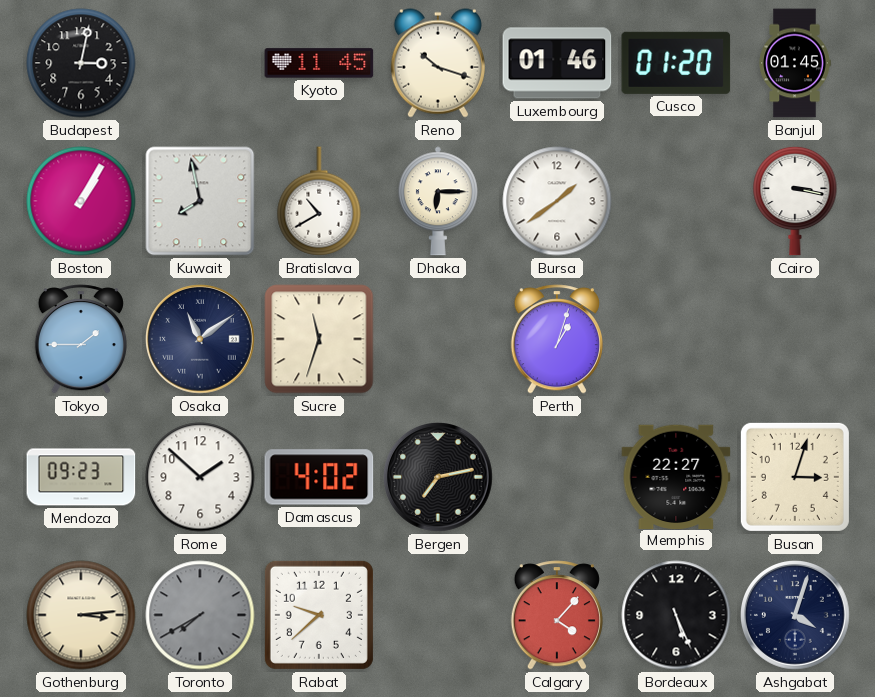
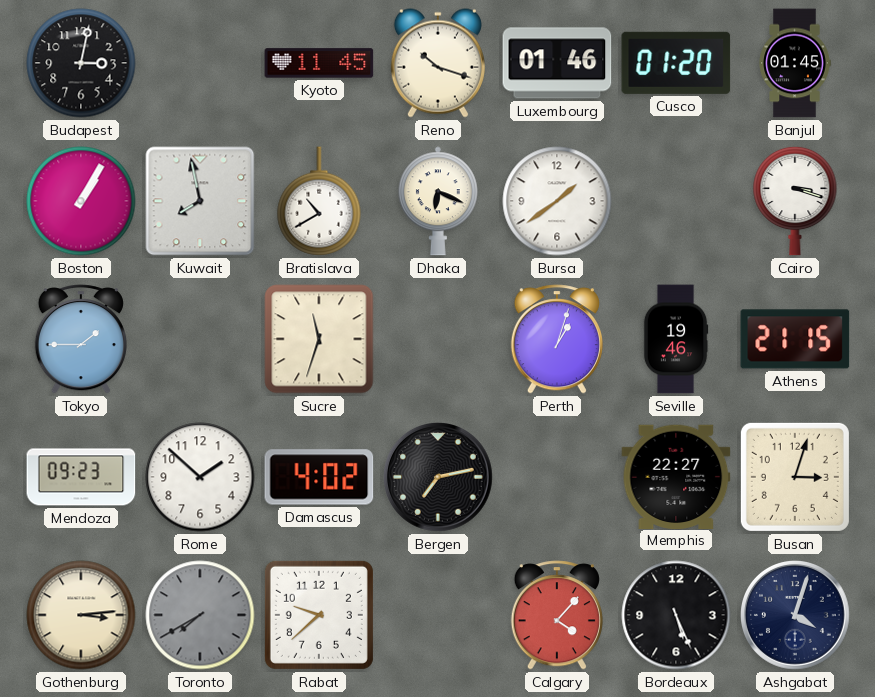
Dhaka: 6:15 -> 6:19 (438, 201)
Cairo: 3:17 -> 3:18 (795, 201)
Osaka: 11:09 -> none (201, 340)
Seville: none -> 19:46 (676, 339)
Athens: none -> 21:15 (795, 339)
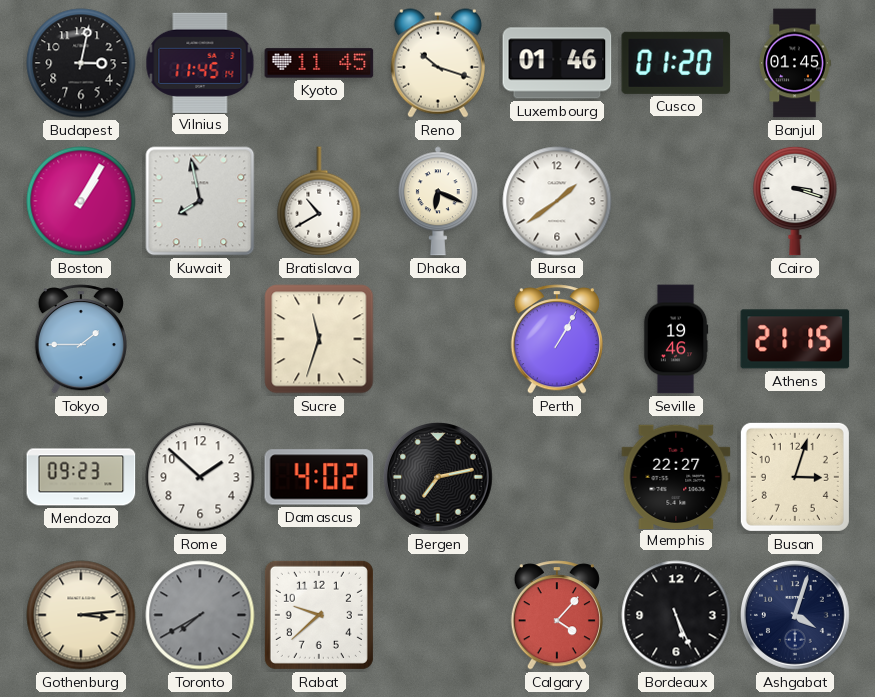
Vilnius: none -> 11:45 (200, 62)
Perth: 1:03 -> 1:05 (557, 339)
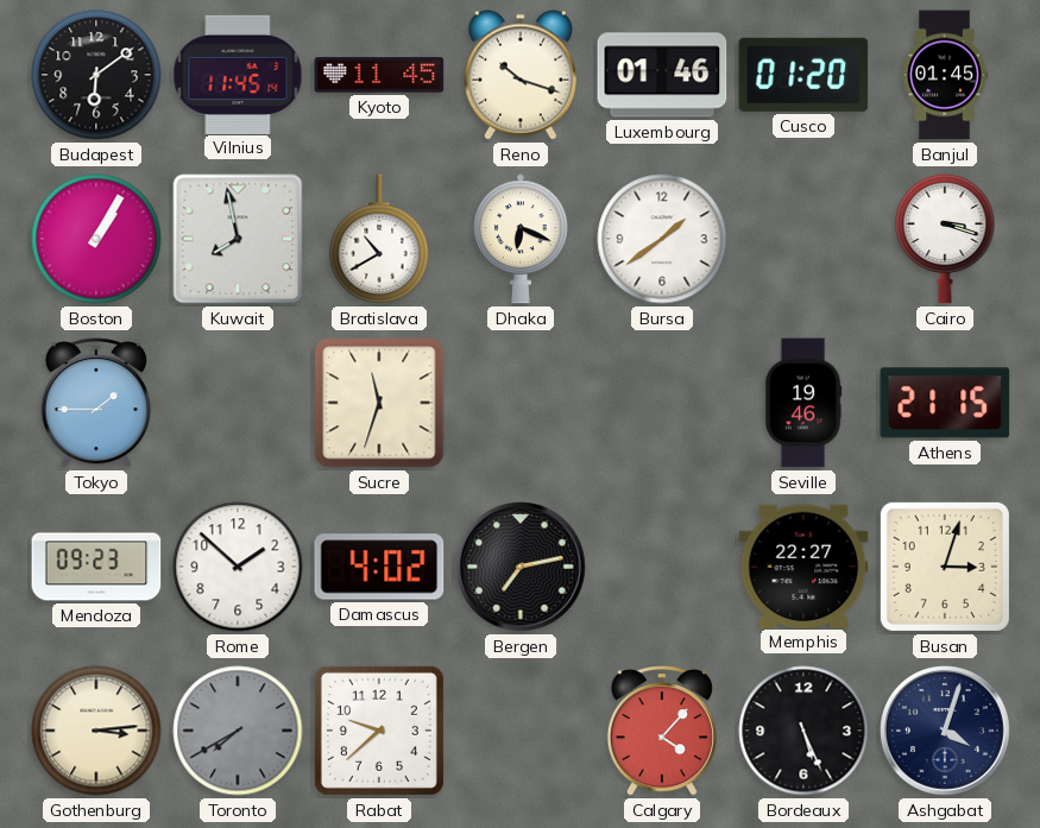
Budapest: 3:02 -> 6:09 (96, 75)
Perth: 1:05 -> none (557, 339)
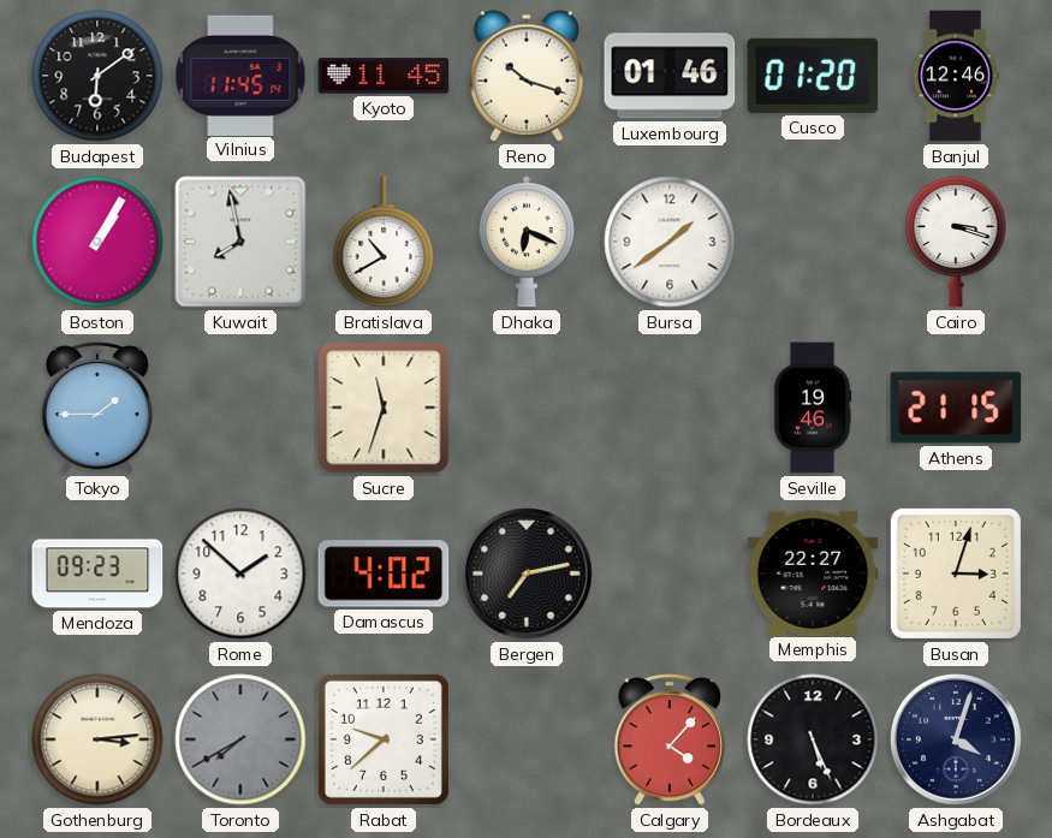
Banjul: 01:45 -> 12:46 (956, 76)
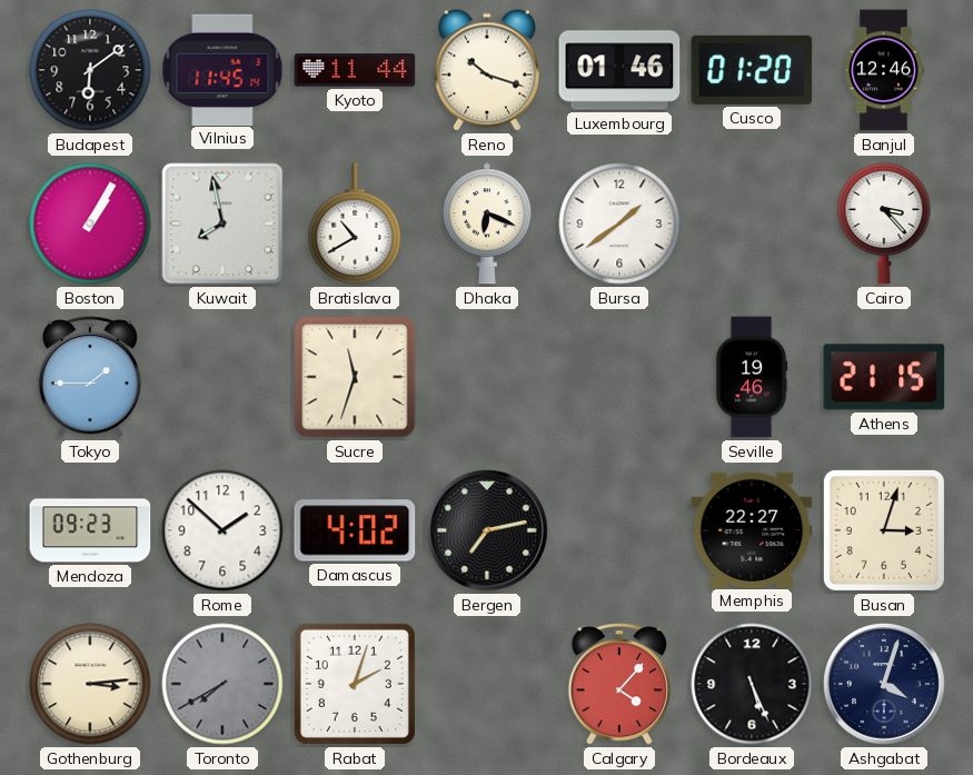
Kyoto: 11:45 -> 11:44 (355, 70)
Cairo: 3:18 -> 3:23 (884, 223)
Rabat: 9:38 -> 2:03 (355, 684)
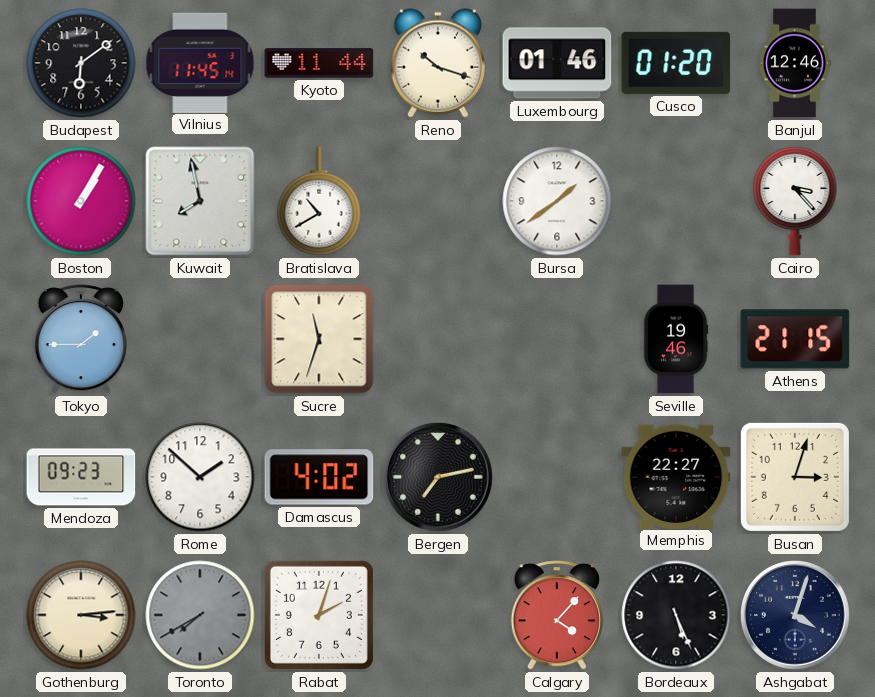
Dhaka: 6:19 -> none (487, 223)
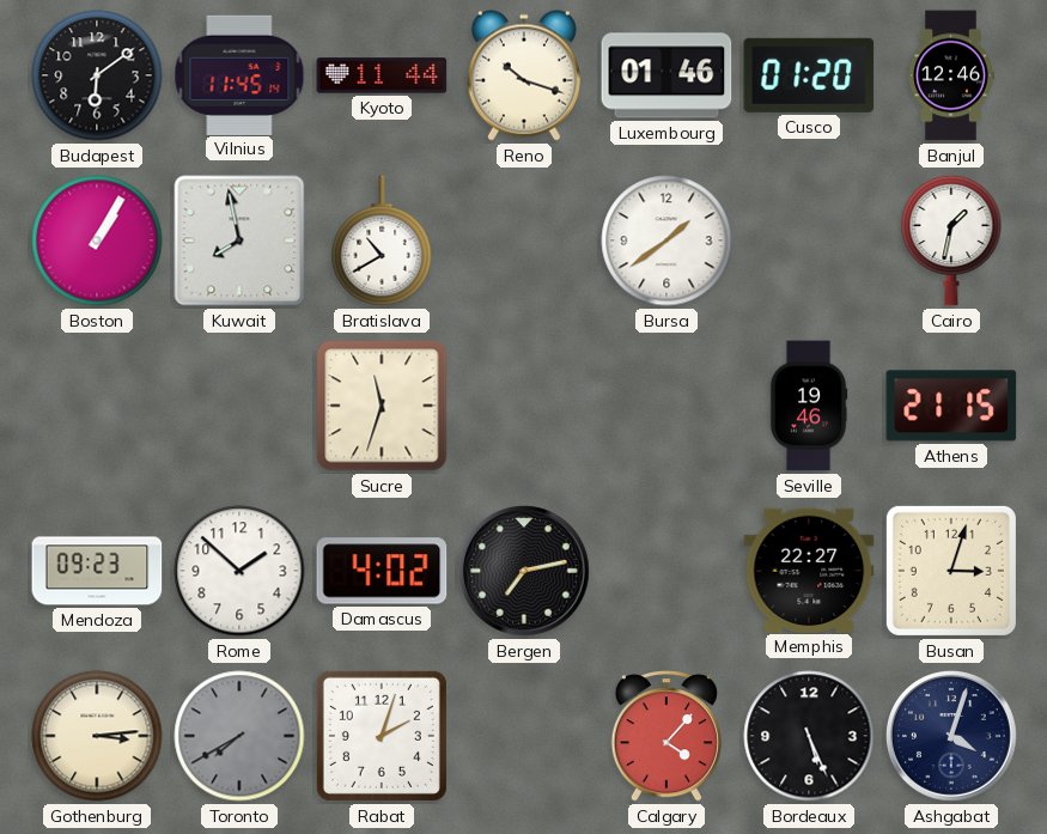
Cairo: 3:23 -> 1:32 (951, 241)
Tokyo: 1:45 -> none (81, 339)
